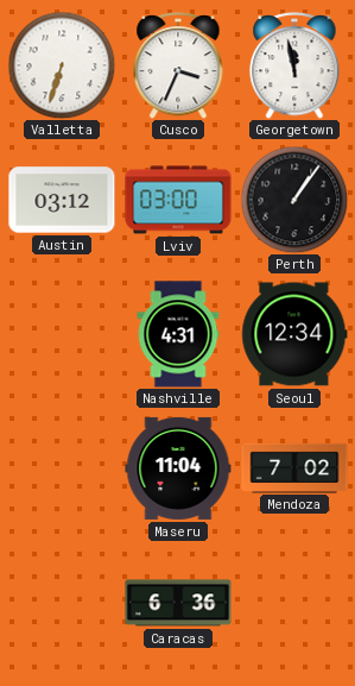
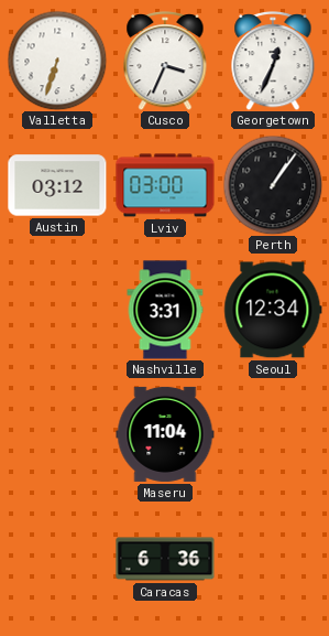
Georgetown: 11:58 -> 12:34 (273, 62)
Nashville: 4:31 -> 3:31 (165, 310)
Mendoza: 7:02 -> none (294, 467)
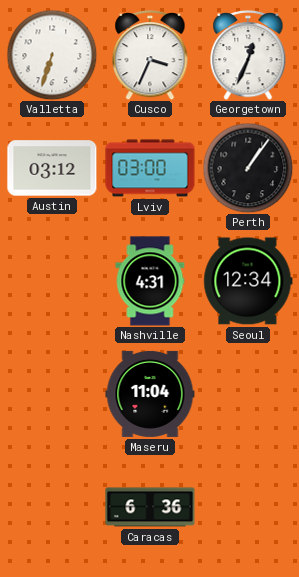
Nashville: 3:31 -> 4:31 (150, 281)
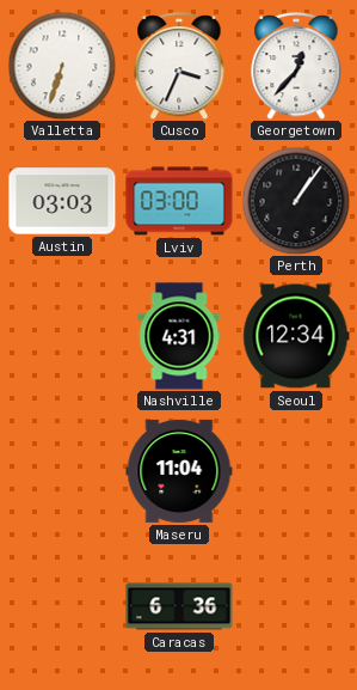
Georgetown: 12:34 -> 12:37 (296, 67)
Austin: 03:12 -> 03:03 (62, 201)
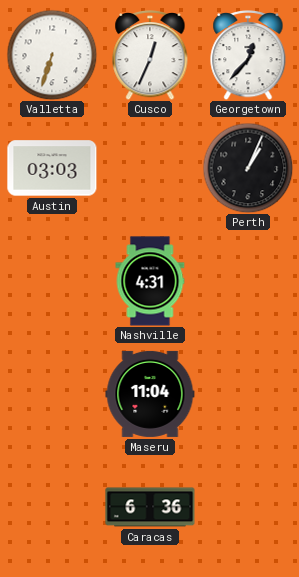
Cusco: 3:34 -> 12:34 (150, 56)
Lviv: 03:00 -> none (179, 201)
Perth: 1:06 -> 1:04 (248, 168)
Seoul: 12:34 -> none (296, 336)
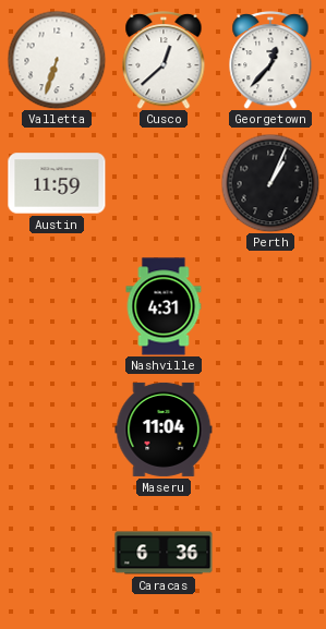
Cusco: 12:34 -> 12:38 (164, 61)
Austin: 03:03 -> 11:59 (57, 183)
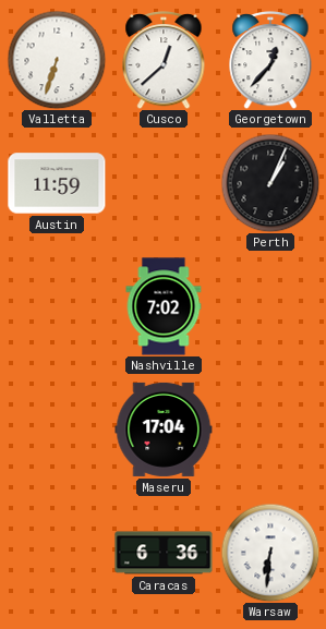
Nashville: 4:31 -> 7:02 (164, 306)
Maseru: 11:04 -> 17:04 (164, 430)
Warsaw: none -> 6:31 (270, 553)
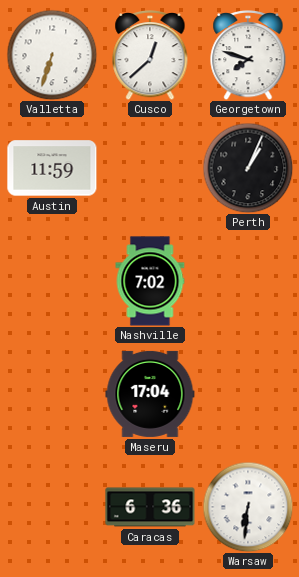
Georgetown: 12:37 -> 7:48 (248, 56)
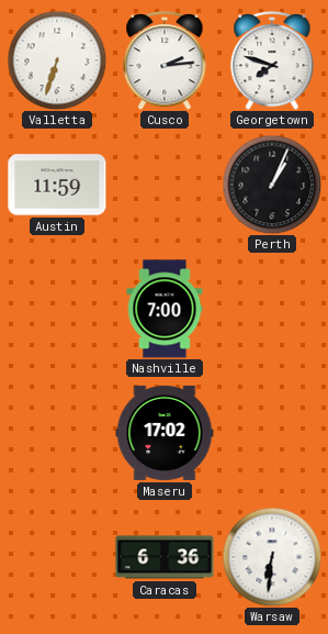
Cusco: 12:38 -> 2:14 (165, 62)
Nashville: 7:02 -> 7:00 (165, 309)
Maseru: 17:04 -> 17:02 (165, 433)
